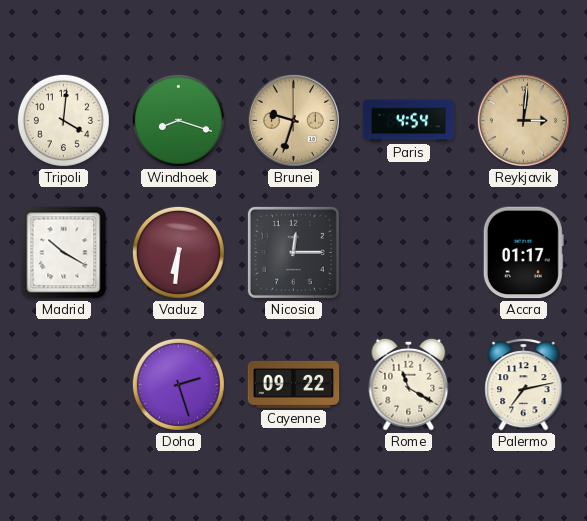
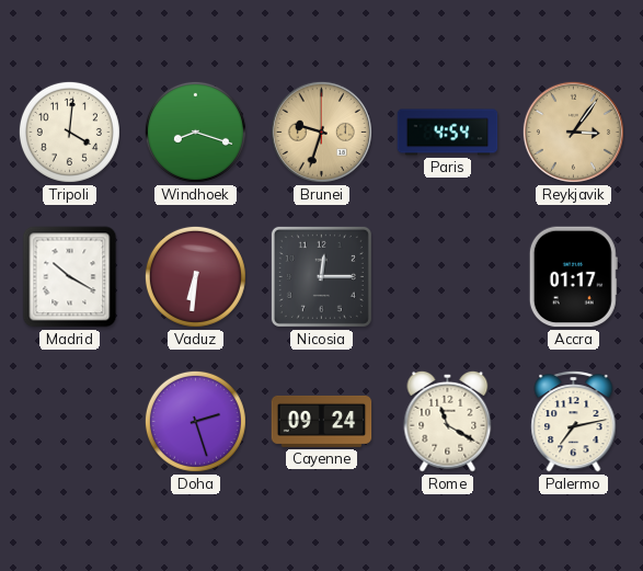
Reykjavik: 3:01 -> 3:06 (573, 132)
Cayenne: 09:22 -> 09:24 (322, 421)
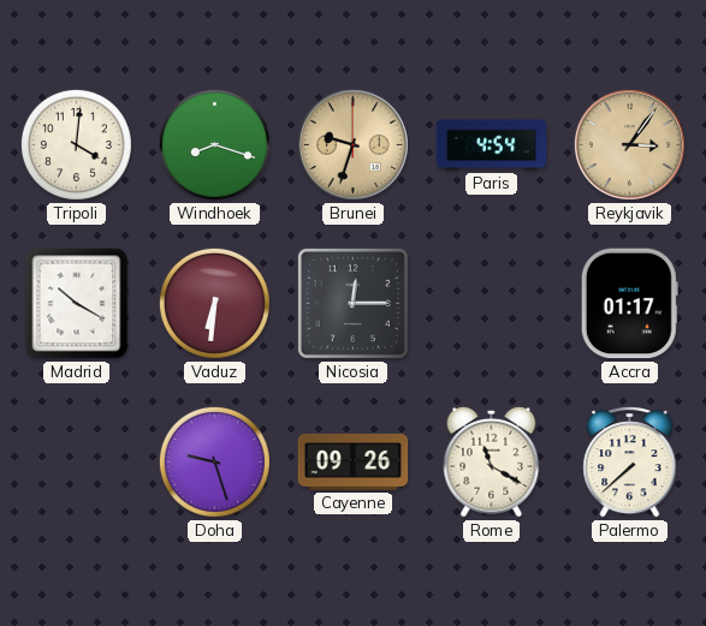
Doha: 2:27 -> 9:27 (214, 461)
Cayenne: 09:24 -> 09:26 (354, 461)
Palermo: 7:13 -> 7:38 (630, 461)
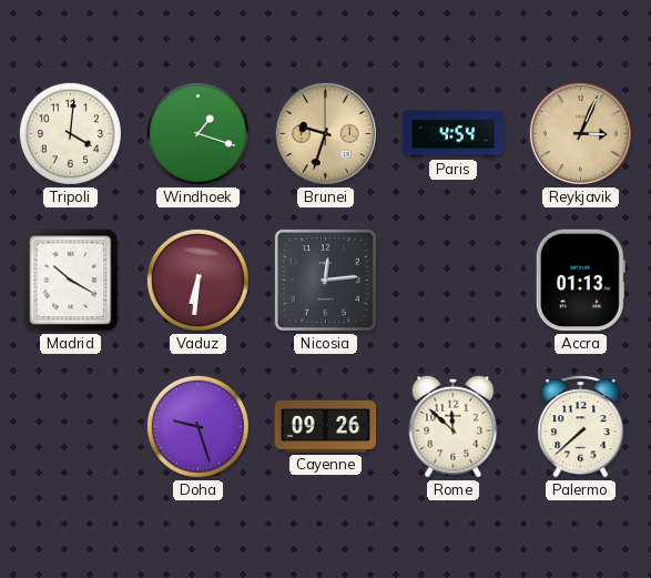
Windhoek: 8:18 -> 1:18 (197, 133)
Reykjavik: 3:06 -> 3:04 (580, 133)
Nicosia: 12:15 -> 12:14 (325, 280)
Accra: 01:17 -> 01:13 (580, 281)
Rome: 11:20 -> 11:52 (454, 426)
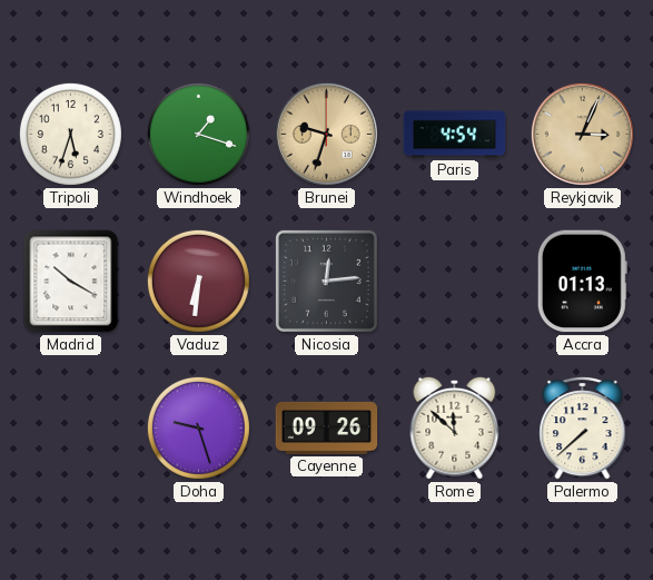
Tripoli: 4:01 -> 5:33 (70, 134)
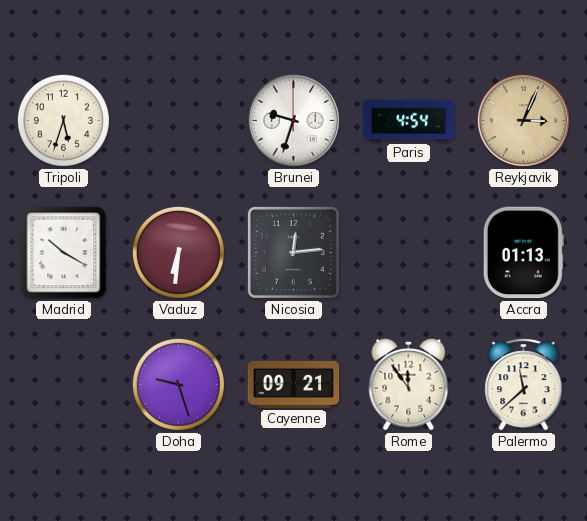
Windhoek: 1:18 -> none (198, 134)
Brunei dial: champagne -> white (293, 120)
Cayenne: 09:26 -> 09:21 (294, 384)
Rome: 11:52 -> 11:54 (409, 384)
Palermo: 7:38 -> 11:38 (524, 384)
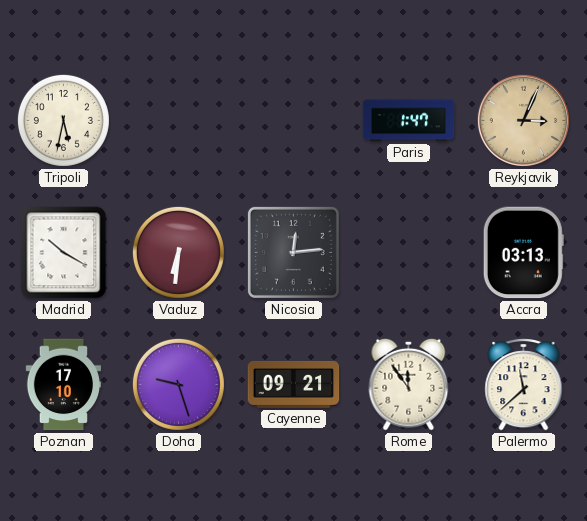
Tripoli: 5:33 -> 5:32 (63, 120)
Brunei: 9:33 -> none (293, 120)
Paris: 4:54 -> 1:47 (409, 121)
Accra: 01:13 -> 03:13 (523, 253)
Poznan: none -> 17:10 (64, 385)
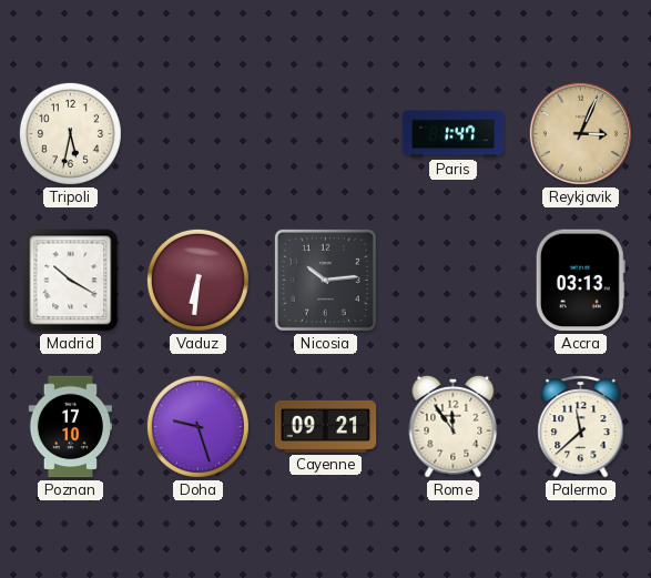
Nicosia: 12:14 -> 10:14 (325, 280)
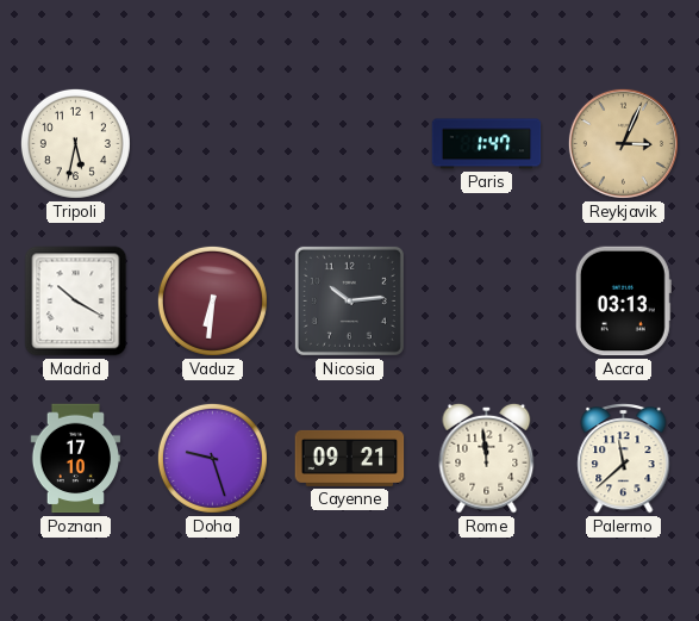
Rome: 11:54 -> 11:59 (487, 458)
